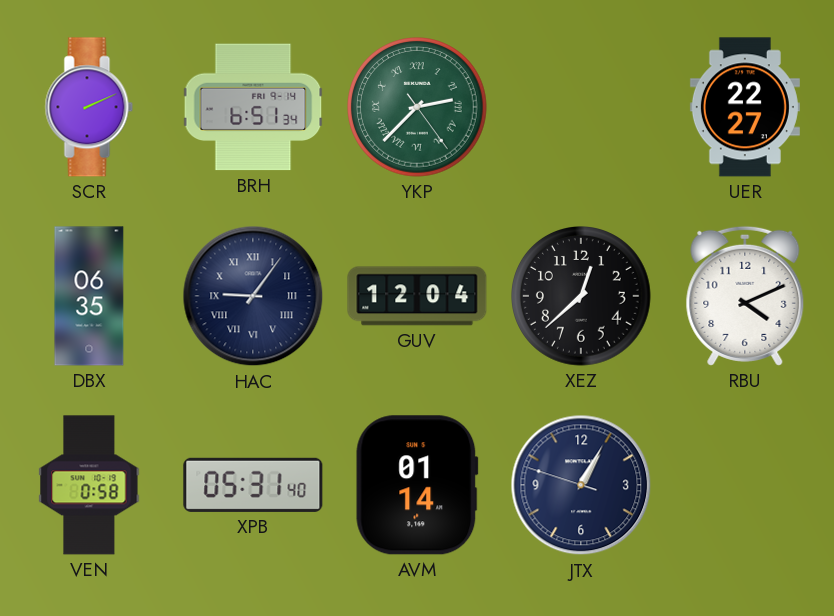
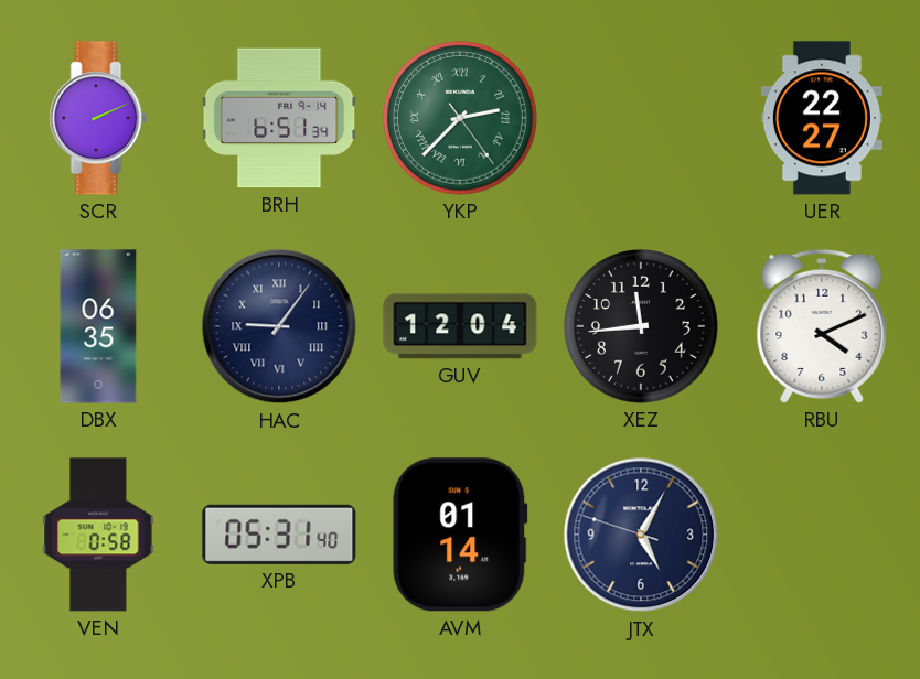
XEZ: 12:38 -> 11:44 (642, 327)
JTX: 1:04 -> 5:04 (641, 535)
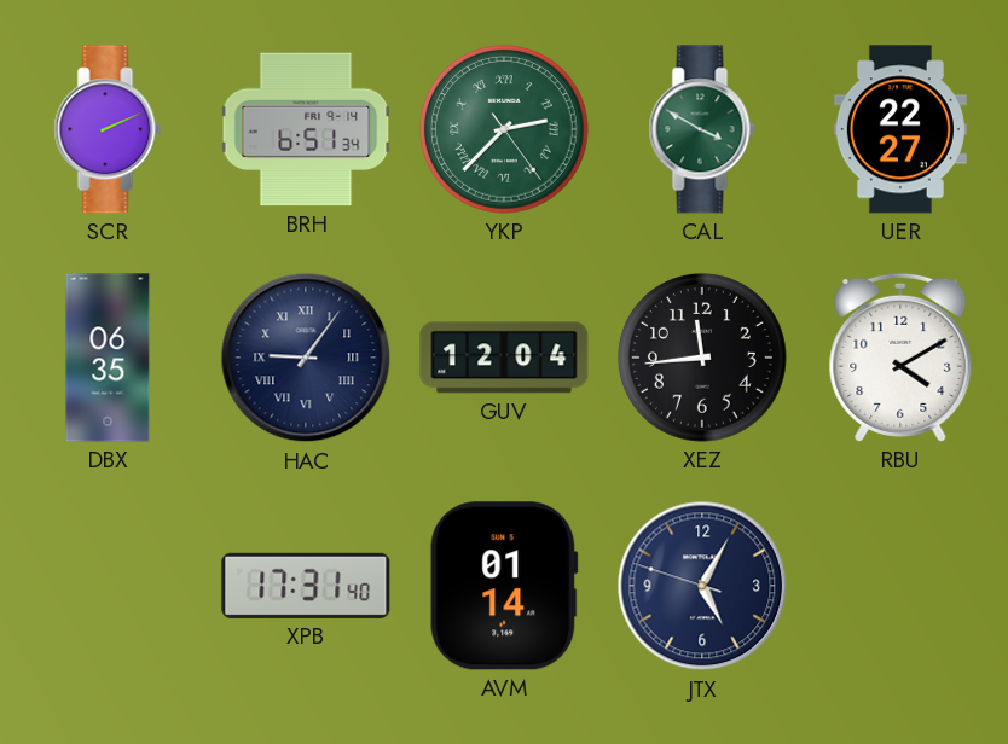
CAL: none -> 3:50 (702, 129)
RBU: 4:11 -> 4:10 (900, 358)
VEN: 0:58 -> none (98, 535)
XPB: 05:31 -> 17:31 (306, 586)
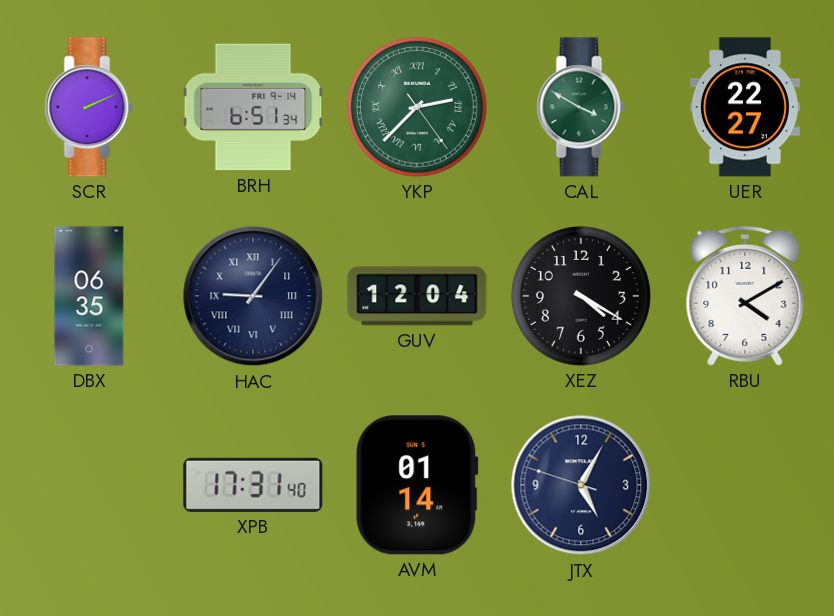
XEZ: 11:44 -> 4:20 (582, 297)
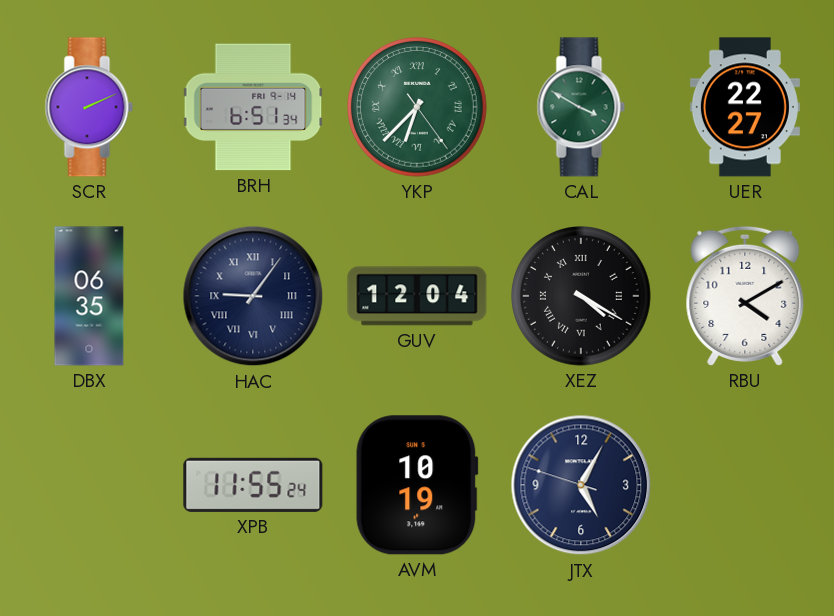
YKP: 2:37 -> 6:37 (418, 108)
XEZ numerals: Arabic -> Roman (582, 297)
XPB: 17:31 -> 11:55 (253, 485)
AVM: 01:14 -> 10:19 (417, 485)
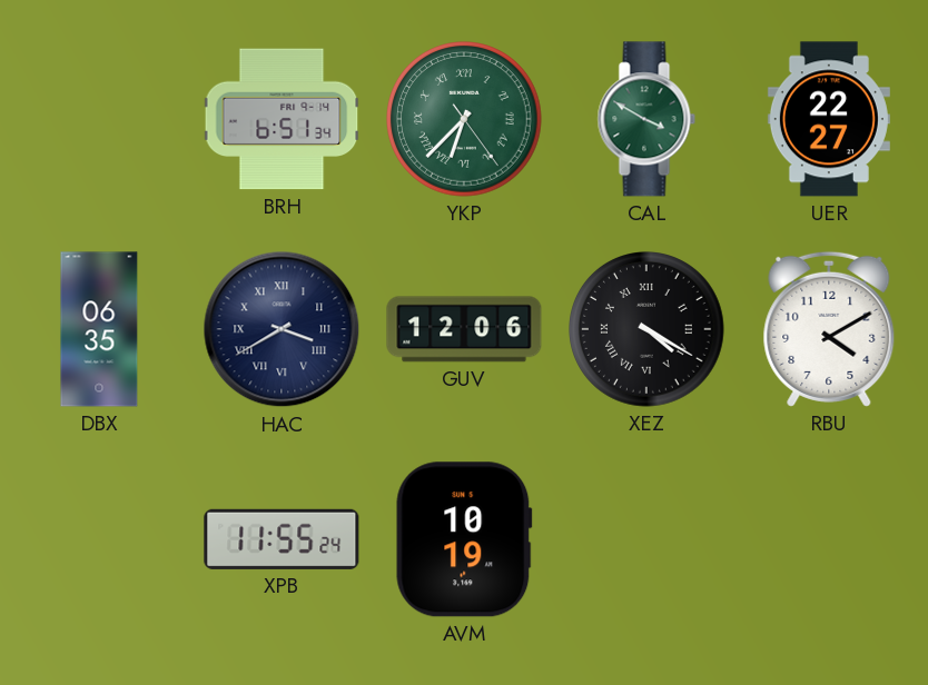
SCR: 2:11 -> none (89, 107)
HAC: 9:06 -> 3:40 (282, 329)
GUV: 12:04 -> 12:06 (464, 329)
JTX: 5:04 -> none (581, 485)
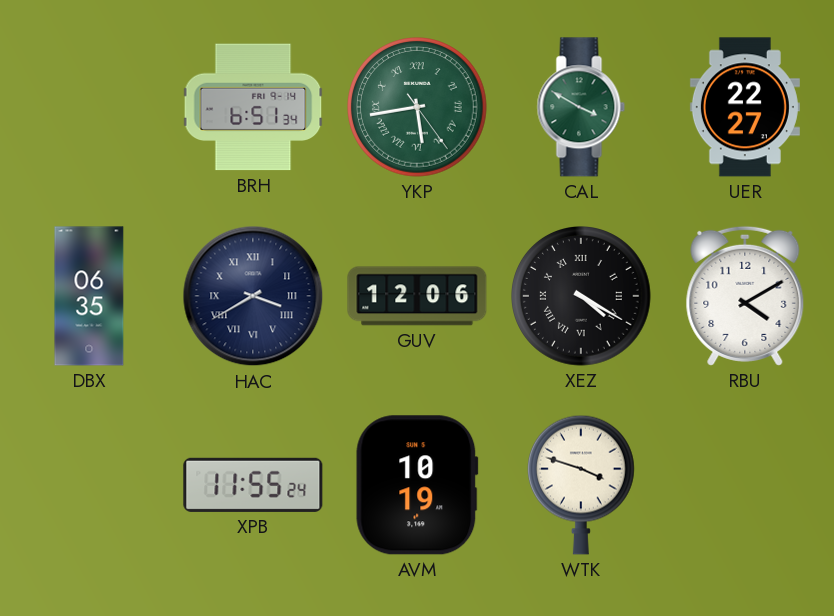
YKP: 6:37 -> 5:43 (418, 108)
WTK: none -> 3:48 (581, 485)
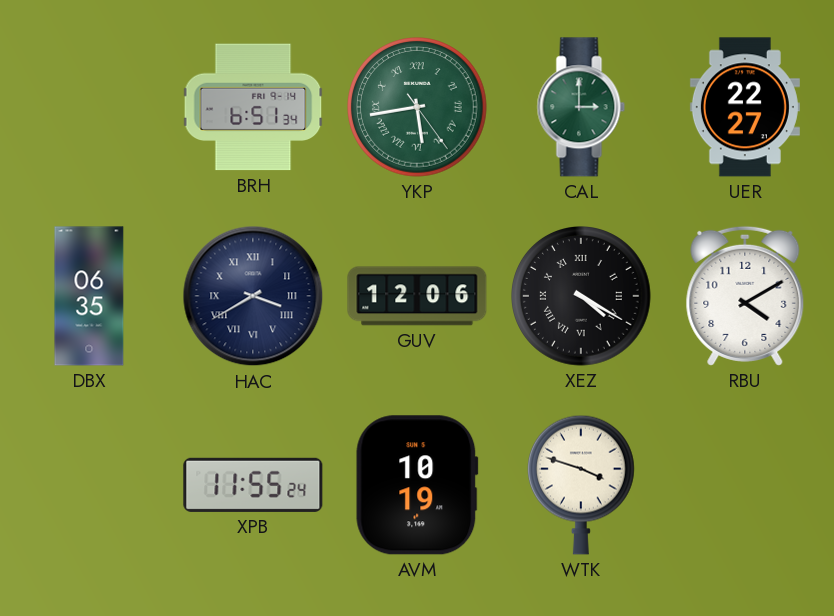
CAL: 3:50 -> 3:00 (581, 107)
